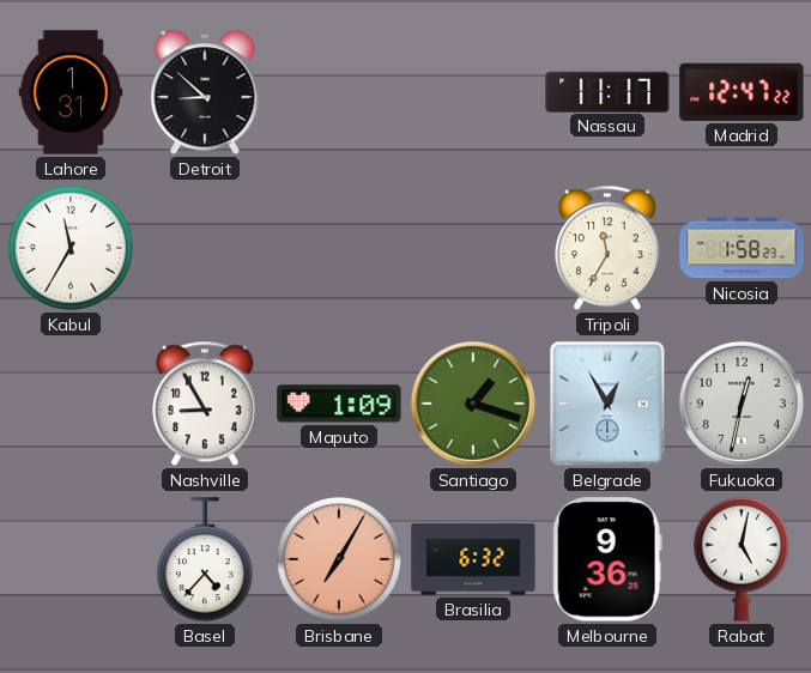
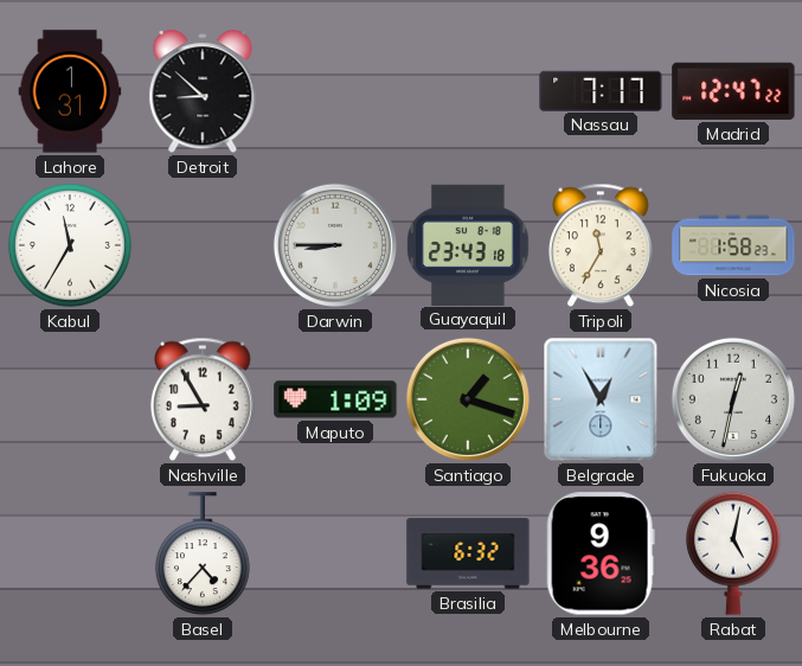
Nassau: 11:17 -> 7:17 (601, 90)
Darwin: none -> 8:45 (335, 245)
Guayaquil: none -> 23:43 (468, 244)
Brisbane: 7:05 -> none (339, 559)
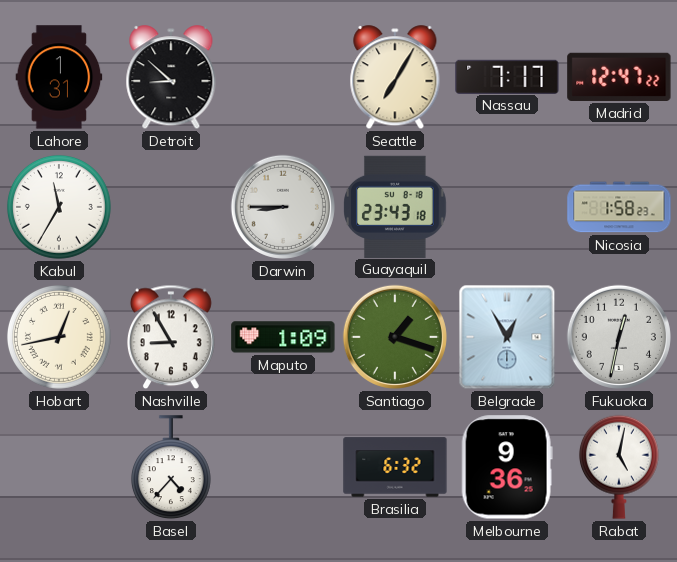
Seattle: none -> 7:05 (395, 78)
Tripoli: 11:35 -> none (602, 245)
Hobart: none -> 12:43 (59, 337)
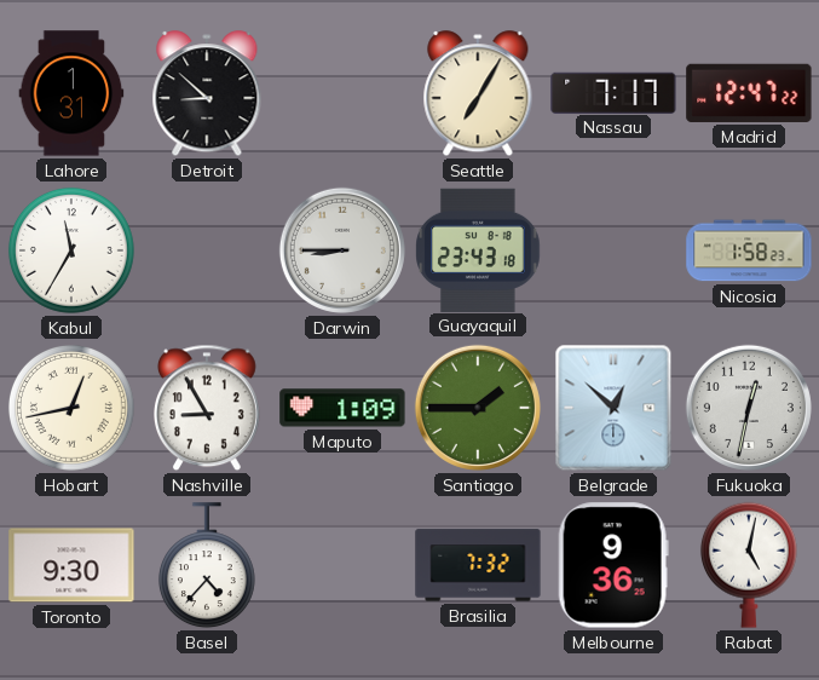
Santiago: 1:18 -> 1:45 (478, 408)
Belgrade: 12:55 -> 12:52 (613, 408)
Toronto: none -> 9:30 (71, 565)
Brasilia: 6:32 -> 7:32 (478, 565)
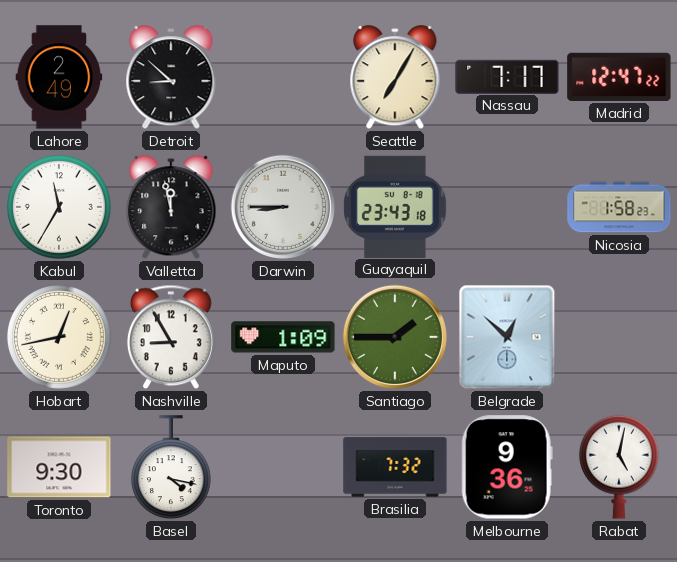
Lahore: 1:31 -> 2:49 (59, 77)
Valletta: none -> 11:58 (171, 208)
Fukuoka: 12:32 -> none (749, 408)
Basel: 4:37 -> 4:17 (171, 468)
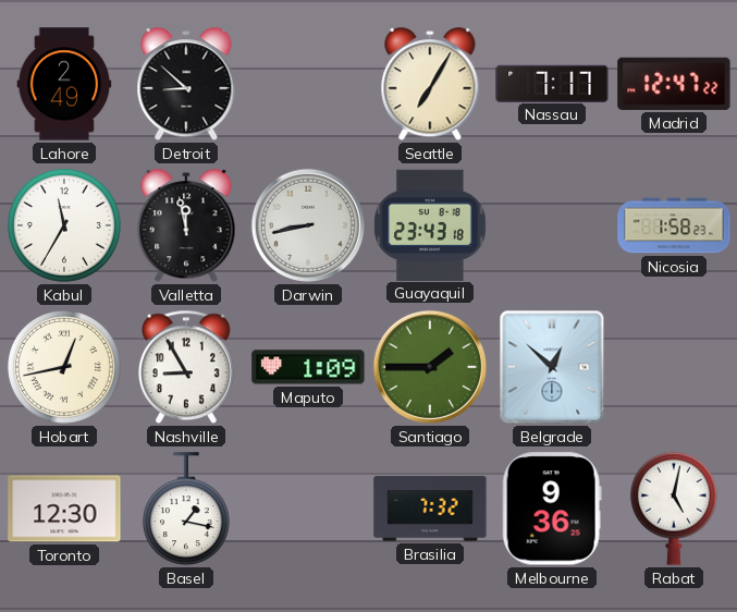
Darwin: 8:45 -> 8:43 (308, 225)
Toronto: 9:30 -> 12:30 (64, 509)
Basel: 4:17 -> 1:17 (186, 510)
